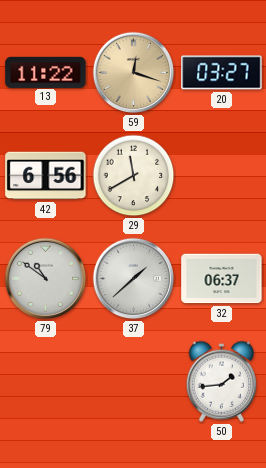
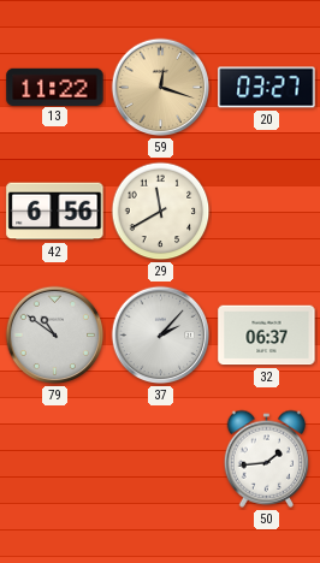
37: 1:38 -> 2:07 (161, 336)
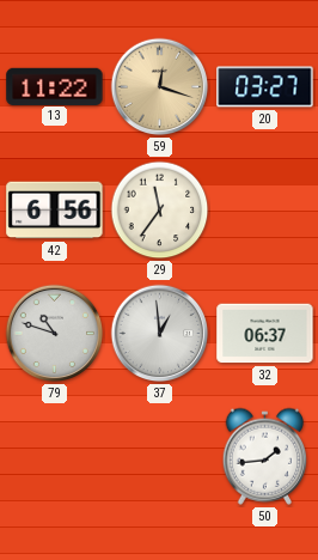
29: 11:40 -> 11:36 (160, 211)
79: 10:51 -> 10:48 (55, 334)
37: 2:07 -> 12:59 (160, 334)
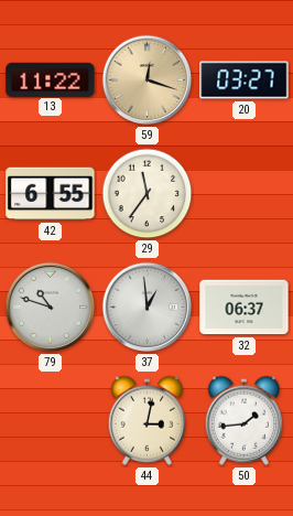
42: 6:56 -> 6:55 (51, 194)
44: none -> 3:02 (148, 420)
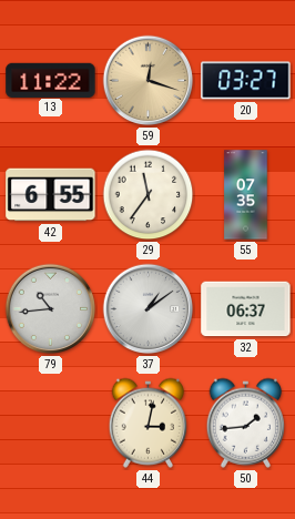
55: none -> 07:35 (246, 195)
79: 10:48 -> 10:44 (51, 309)
37: 12:59 -> 1:09 (149, 309)
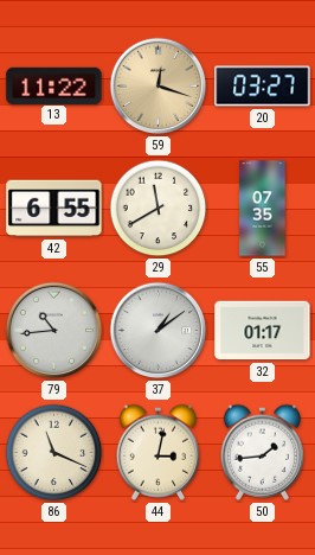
29: 11:36 -> 11:40 (159, 209)
32: 06:37 -> 01:17 (263, 331)
86: none -> 11:19 (54, 453)
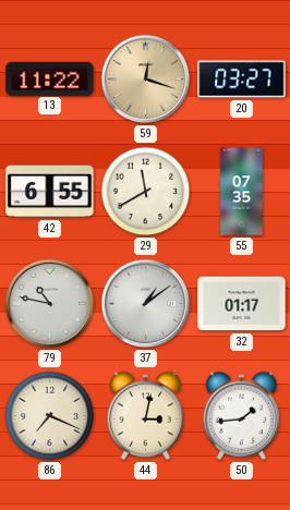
79: 10:44 -> 10:47 (50, 304)
86: 11:19 -> 7:19 (50, 416)
